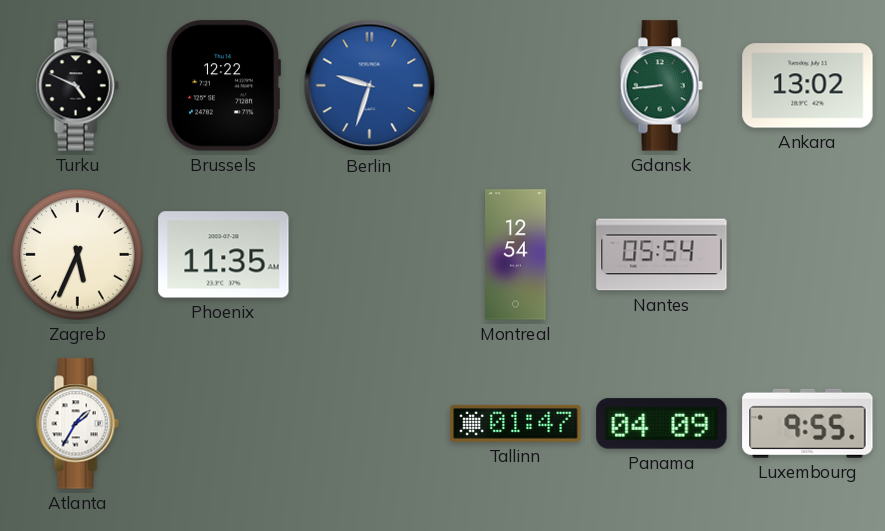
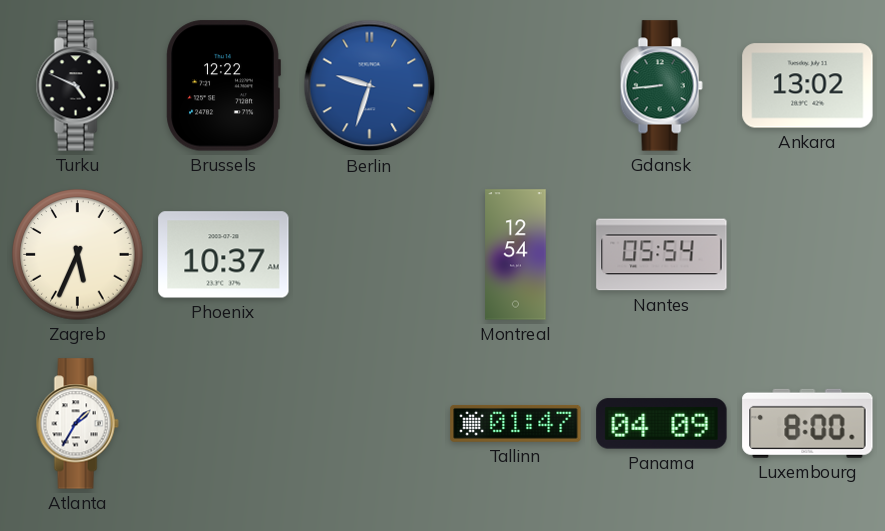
Phoenix: 11:35 -> 10:37 (224, 255)
Luxembourg: 9:55 -> 8:00 (808, 423)
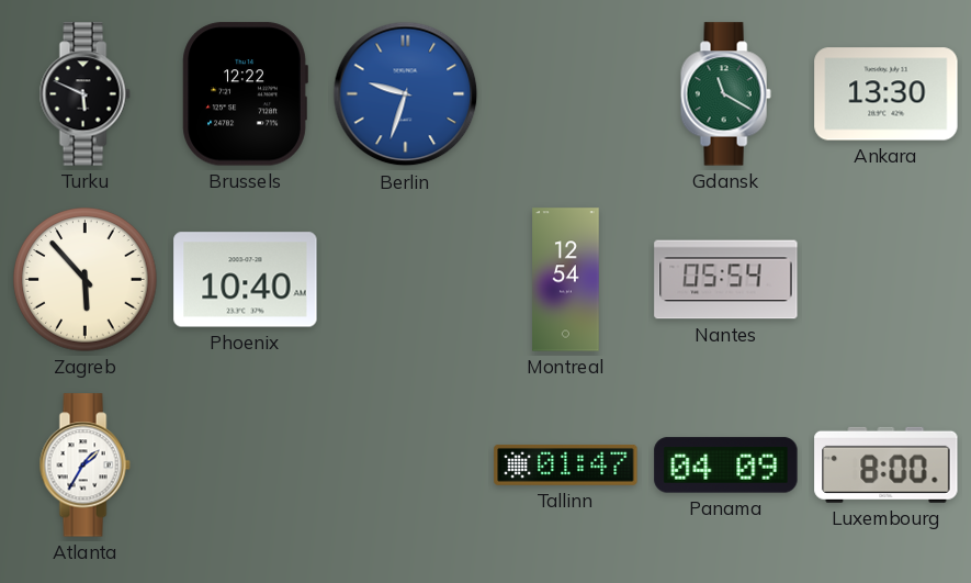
Turku: 4:49 -> 5:49 (84, 94)
Gdansk: 8:44 -> 11:20 (725, 94)
Ankara: 13:02 -> 13:30 (887, 94)
Zagreb: 5:34 -> 5:53 (86, 280)
Phoenix: 10:37 -> 10:40 (246, 280)
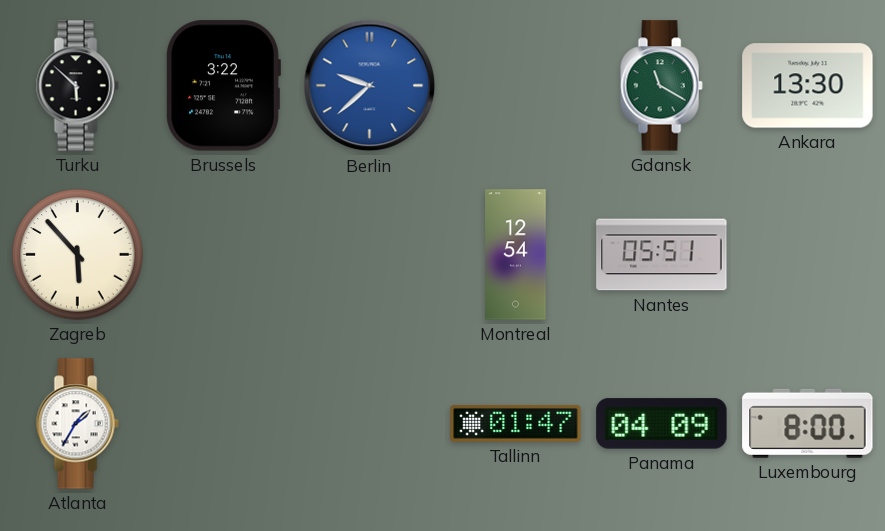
Turku: 5:49 -> 5:52 (77, 86)
Brussels: 12:22 -> 3:22 (223, 86)
Berlin: 9:33 -> 9:38 (370, 86)
Phoenix: 10:40 -> none (246, 280)
Nantes: 05:54 -> 05:51 (662, 255)
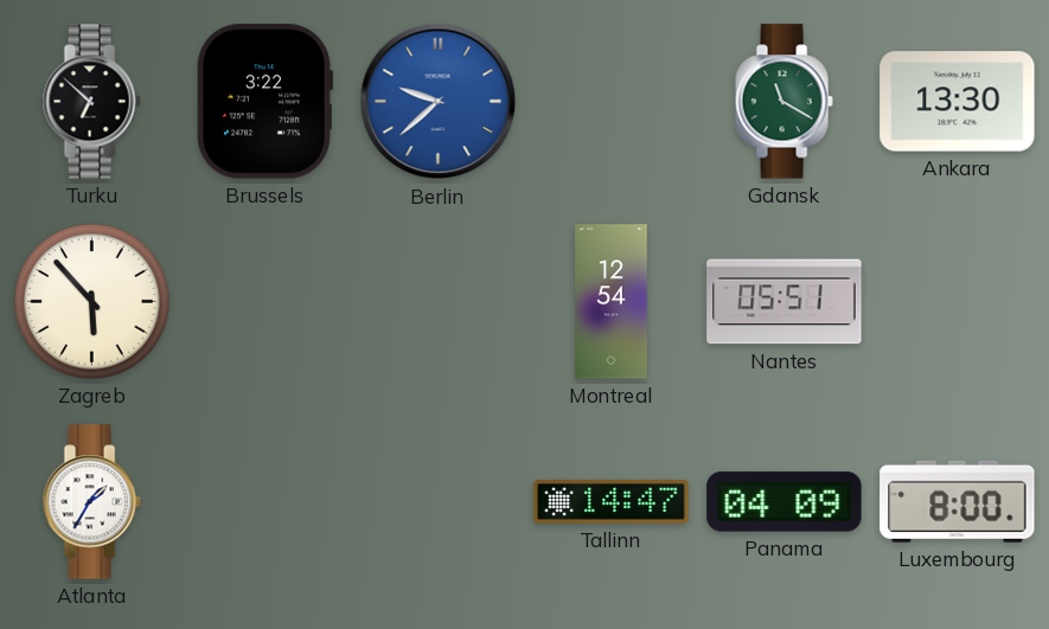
Turku: 5:52 -> 6:52 (91, 102)
Tallinn: 01:47 -> 14:47 (612, 501)
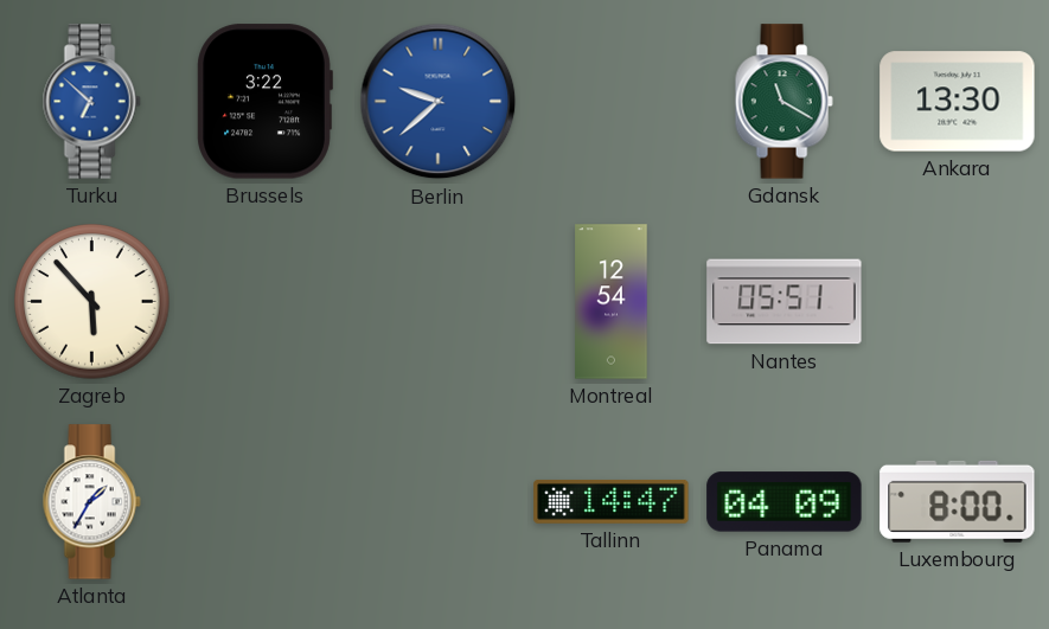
Turku dial: black -> blue (91, 102)
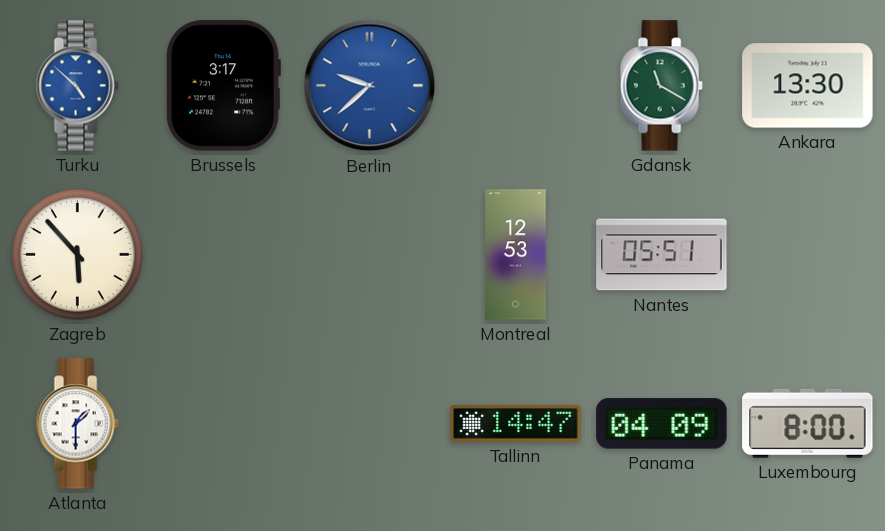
Turku: 6:52 -> 4:52 (77, 86)
Brussels: 3:22 -> 3:17 (223, 86)
Montreal: 12:54 -> 12:53 (516, 255)
Atlanta: 1:35 -> 1:30 (77, 424)
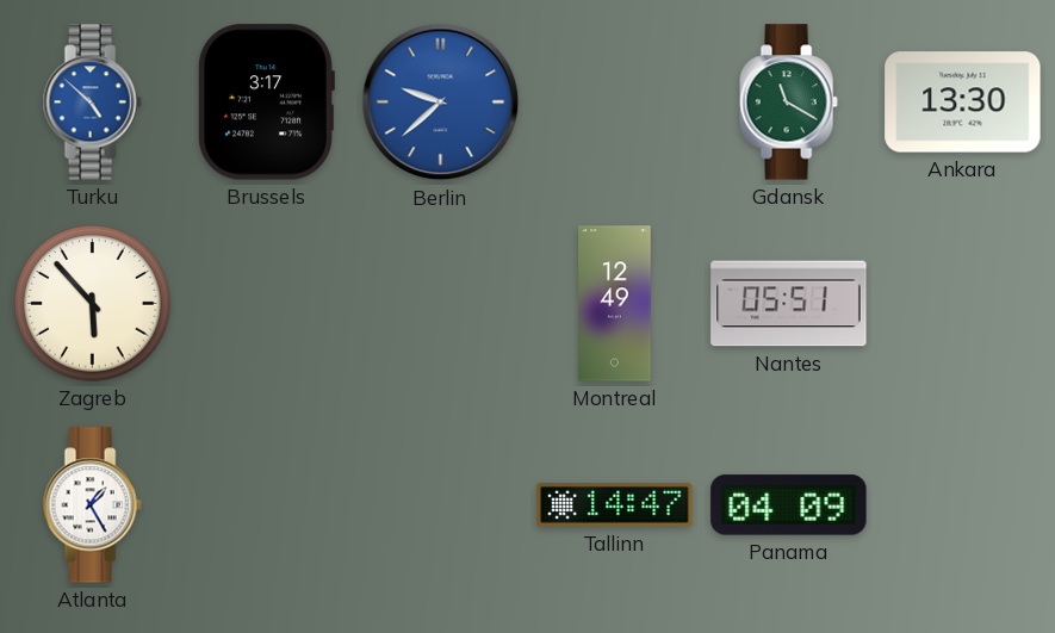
Montreal: 12:53 -> 12:49 (615, 304)
Atlanta: 1:30 -> 1:25 (92, 505)
Luxembourg: 8:00 -> none (808, 423)
